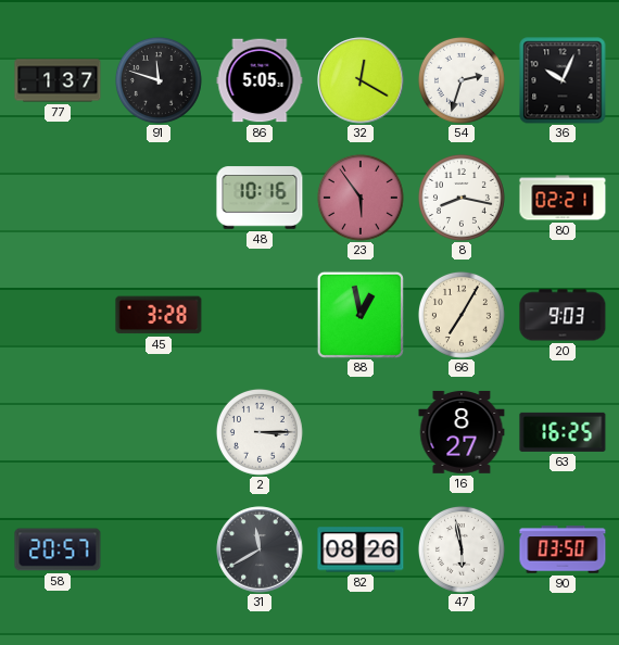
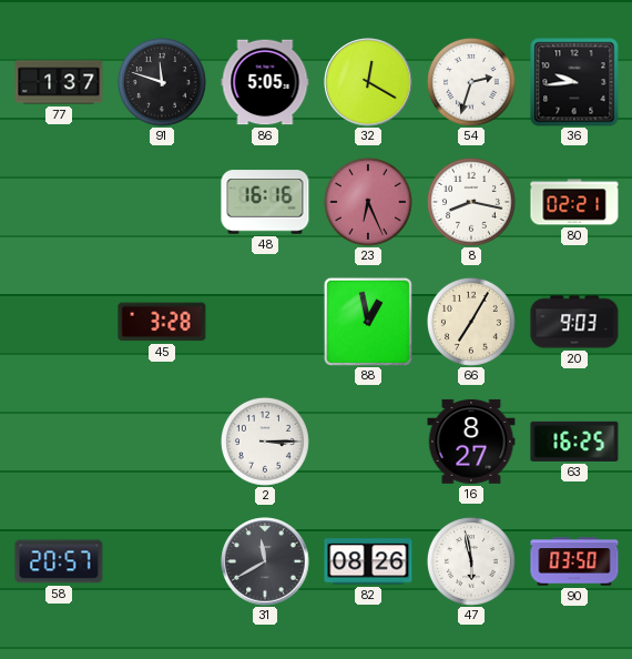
36: 10:04 -> 9:44 (574, 82)
48: 10:16 -> 16:16 (265, 202)
23: 5:54 -> 6:26 (368, 202)
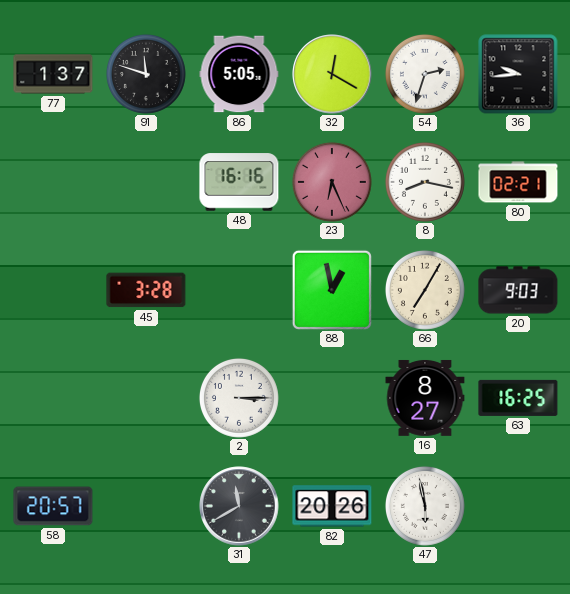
82: 08:26 -> 20:26 (332, 506)
90: 03:50 -> none (574, 561)
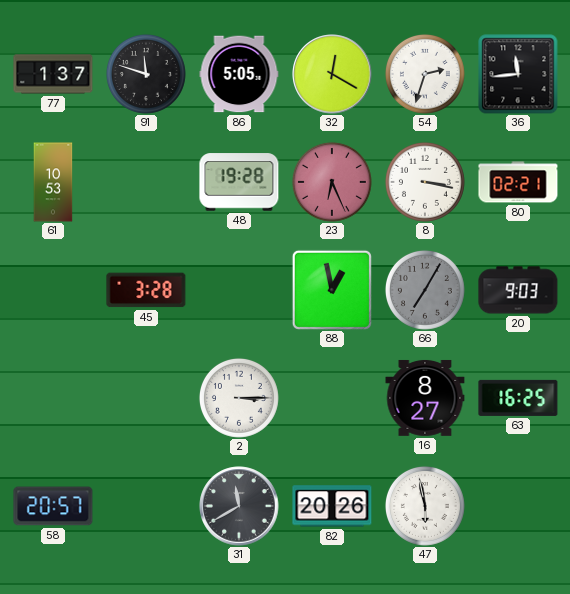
36: 9:44 -> 11:44 (518, 74)
61: none -> 10:53 (53, 182)
48: 16:16 -> 19:28 (239, 182)
8: 8:17 -> 3:17 (425, 182)
66 dial: cream -> grey (425, 290)
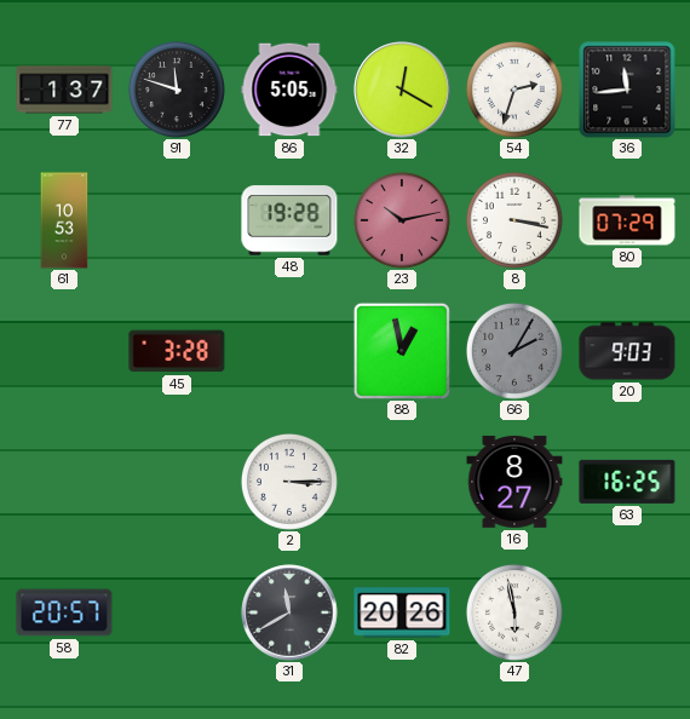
23: 6:26 -> 10:13 (402, 220)
80: 02:21 -> 07:29 (627, 220)
66: 7:05 -> 2:05 (514, 351)
